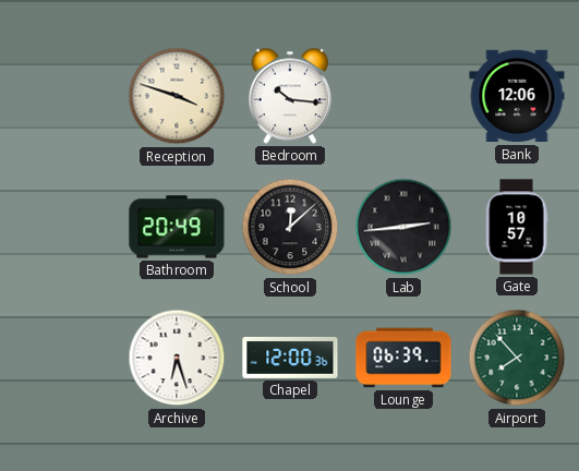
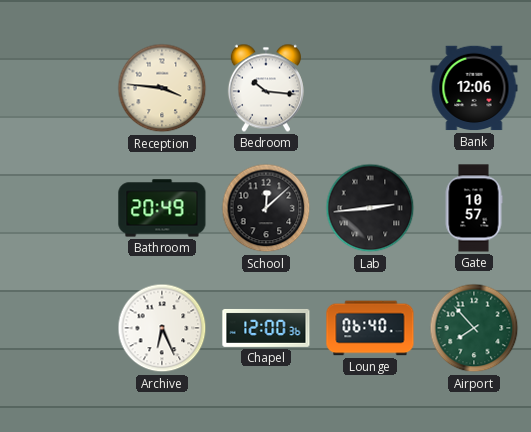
Reception: 3:48 -> 3:46 (162, 88)
Archive: 6:27 -> 6:26 (162, 328)
Lounge: 06:39 -> 06:40 (370, 328)
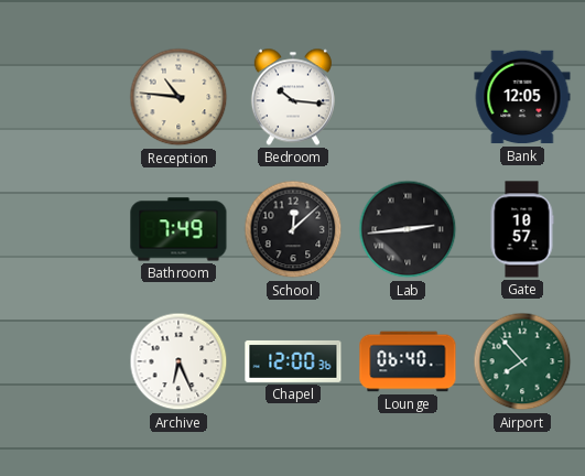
Reception: 3:46 -> 10:46 (178, 97)
Bank: 12:06 -> 12:05 (522, 97)
Bathroom: 20:49 -> 7:49 (178, 229)
